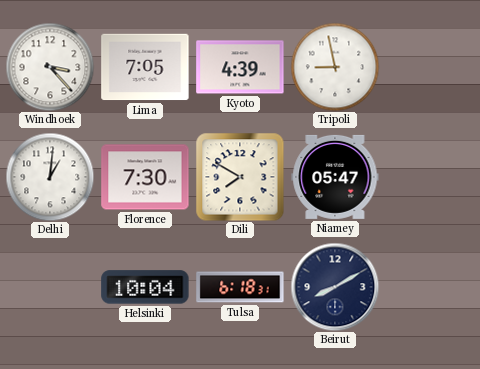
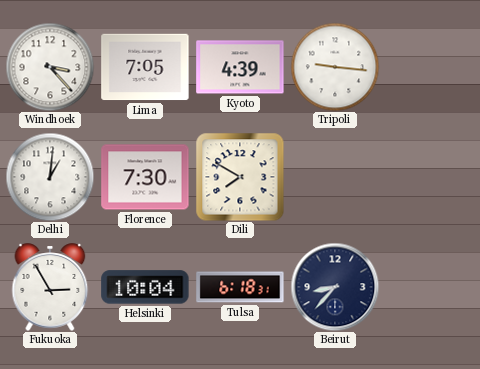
Tripoli: 8:58 -> 9:16 (335, 67)
Niamey: 05:47 -> none (335, 177)
Fukuoka: none -> 2:55 (50, 287)
Beirut: 8:10 -> 8:37 (335, 287)
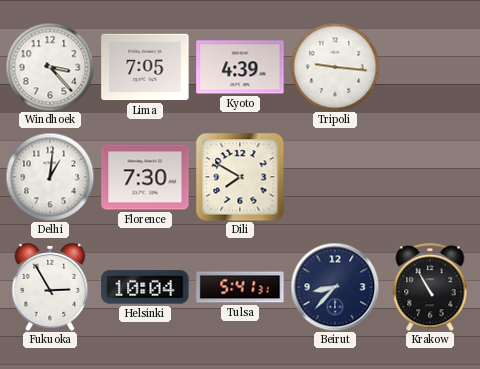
Tulsa: 6:18 -> 5:41 (240, 287)
Krakow: none -> 10:55 (430, 287)
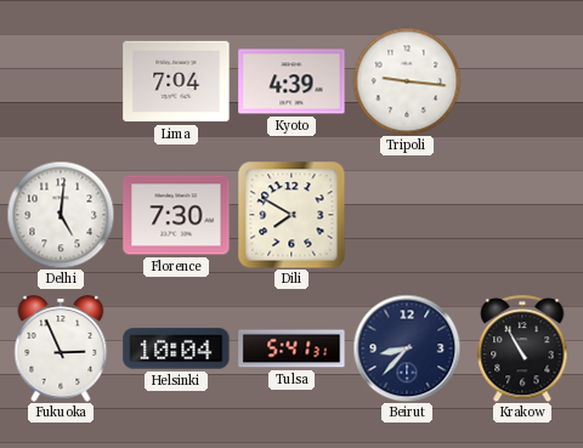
Windhoek: 3:23 -> none (50, 67)
Lima: 7:05 -> 7:04 (176, 81)
Delhi: 1:01 -> 5:01 (61, 215)
Fukuoka: 2:55 -> 2:56 (61, 348)
